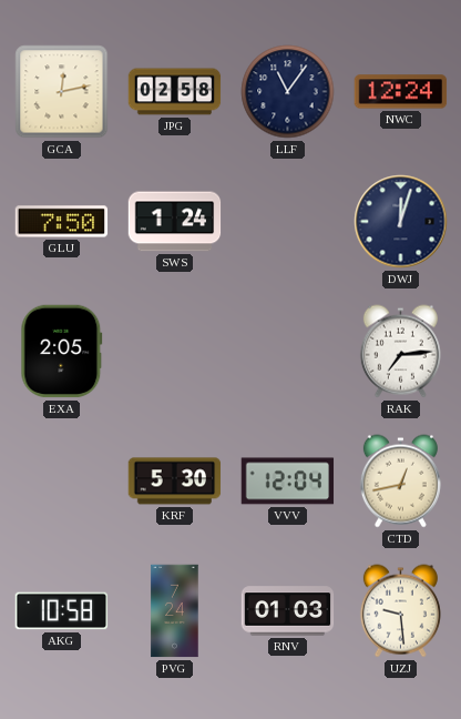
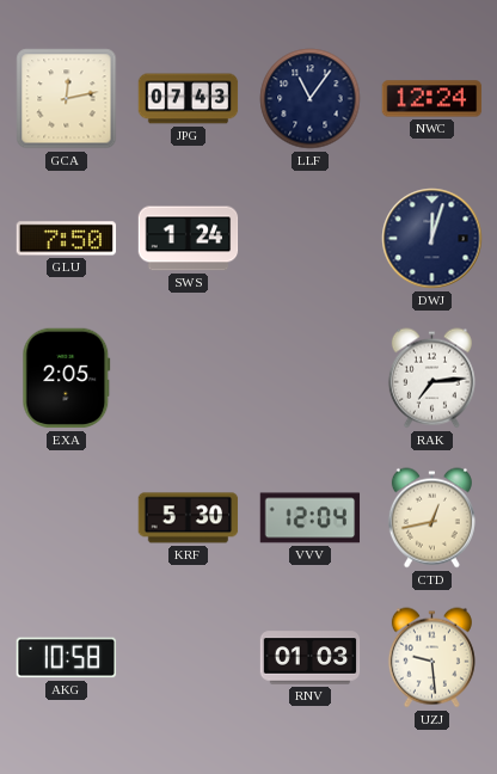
JPG: 02:58 -> 07:43 (189, 99)
PVG: 7:24 -> none (175, 611)
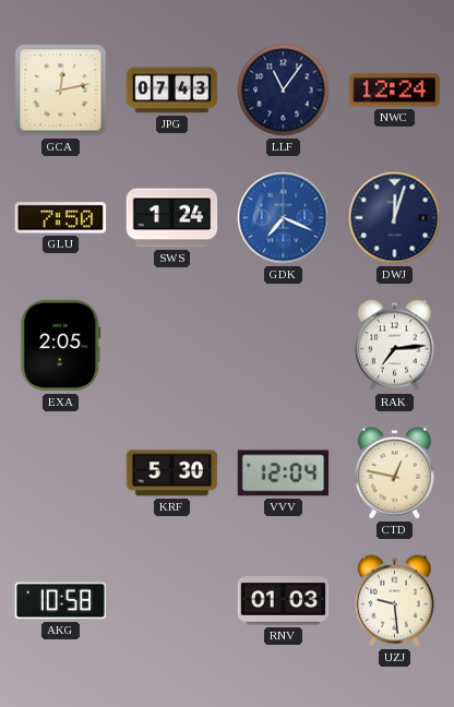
GDK: none -> 7:19 (284, 218)
CTD: 12:43 -> 12:47 (394, 474)
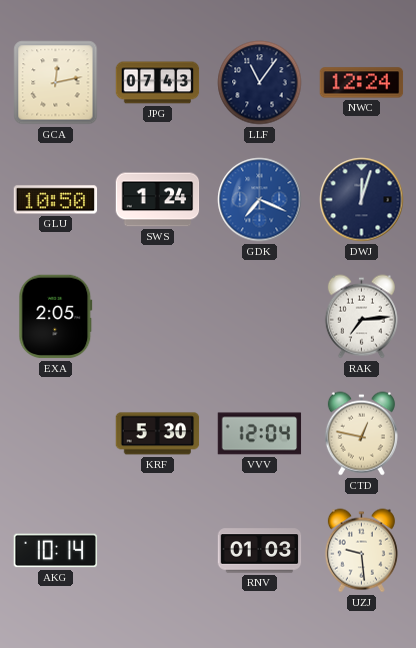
GLU: 7:50 -> 10:50 (56, 200)
AKG: 10:58 -> 10:14 (56, 551)
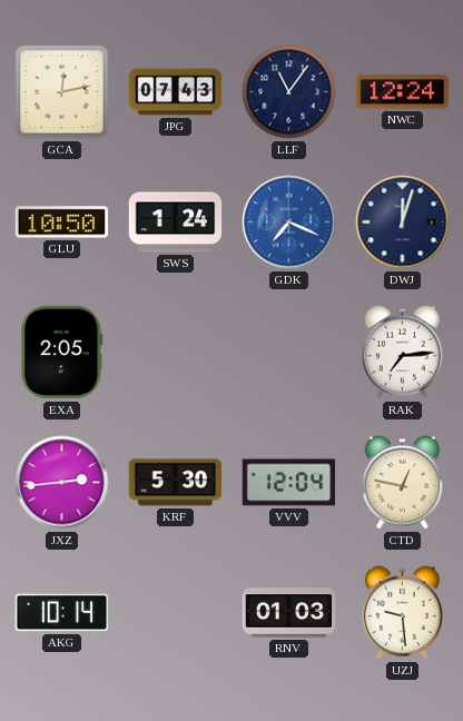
JXZ: none -> 2:44 (62, 483)
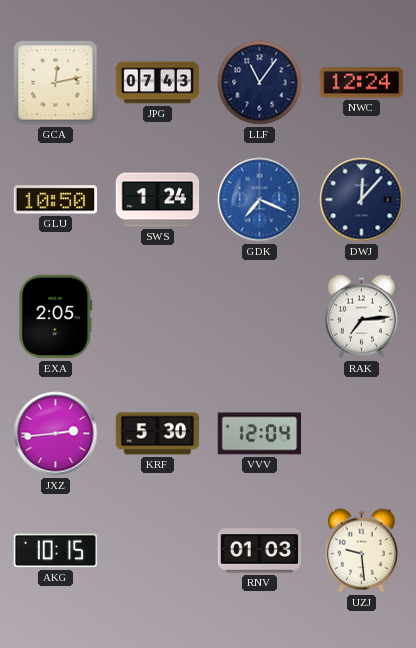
DWJ: 12:03 -> 12:07 (362, 200)
CTD: 12:47 -> none (402, 483)
AKG: 10:14 -> 10:15 (56, 551)
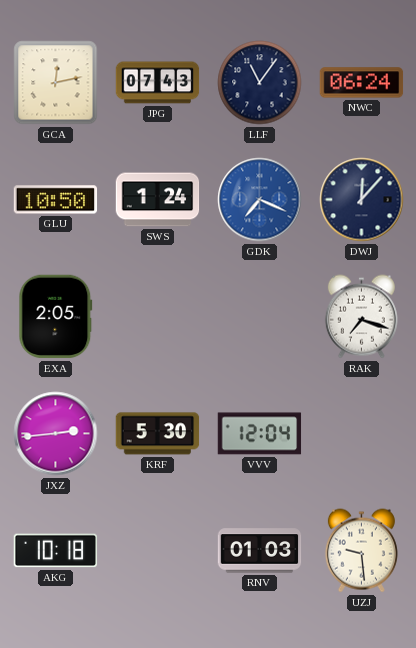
NWC: 12:24 -> 06:24 (362, 83)
RAK: 7:14 -> 7:18 (361, 317)
AKG: 10:15 -> 10:18 (56, 551)
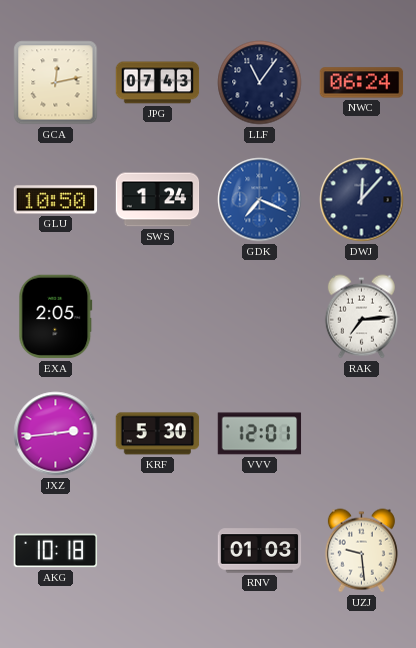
RAK: 7:18 -> 7:14 (361, 317)
VVV: 12:04 -> 12:01 (260, 434)
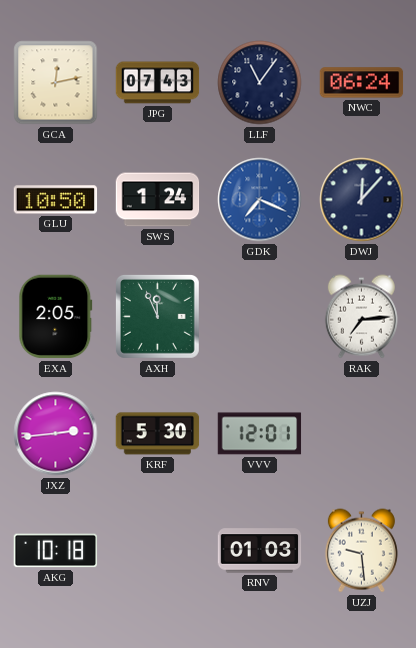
AXH: none -> 11:56 (157, 316)
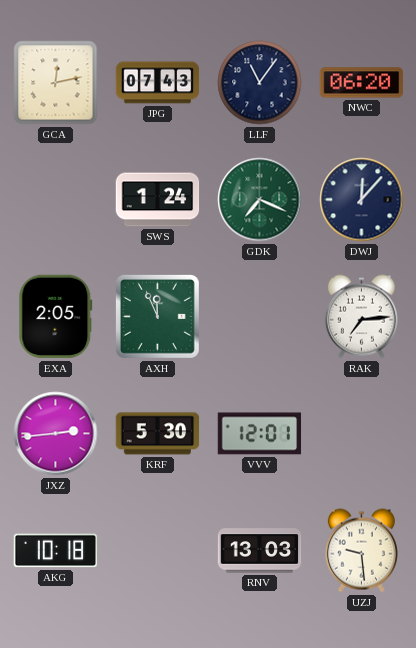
NWC: 06:24 -> 06:20 (362, 83)
GLU: 10:50 -> none (56, 200)
GDK dial: blue -> green (260, 200)
RNV: 01:03 -> 13:03 (260, 551)
